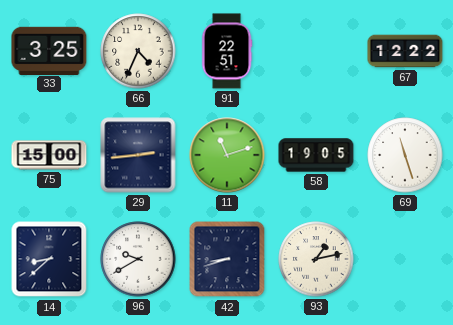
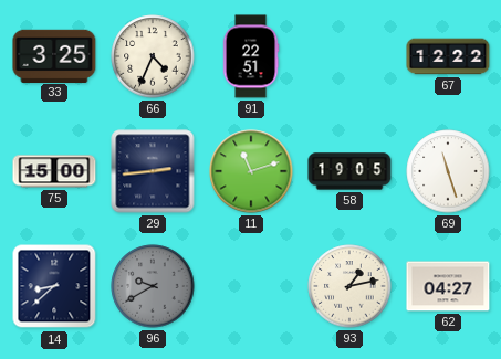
96 dial: white -> grey (153, 286)
42: 8:42 -> none (227, 259)
62: none -> 04:27 (448, 286)
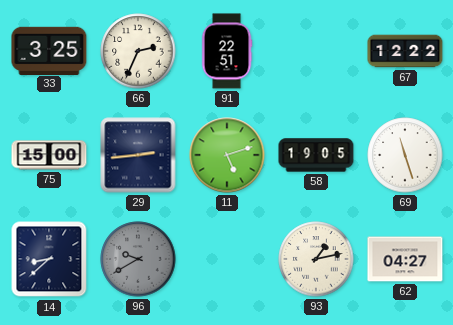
66: 4:34 -> 2:34 (138, 51)
11: 11:12 -> 5:12 (227, 155)
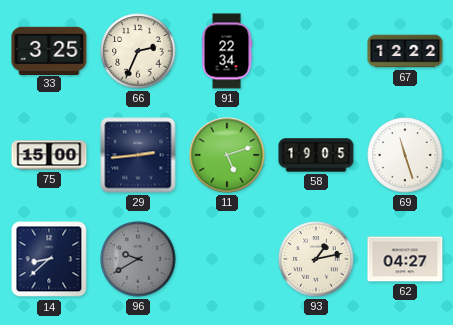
91: 22:51 -> 22:34 (227, 51)
